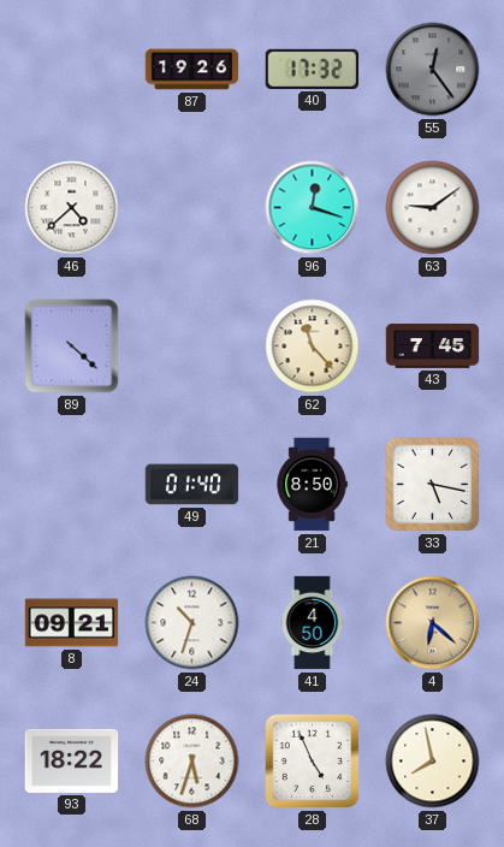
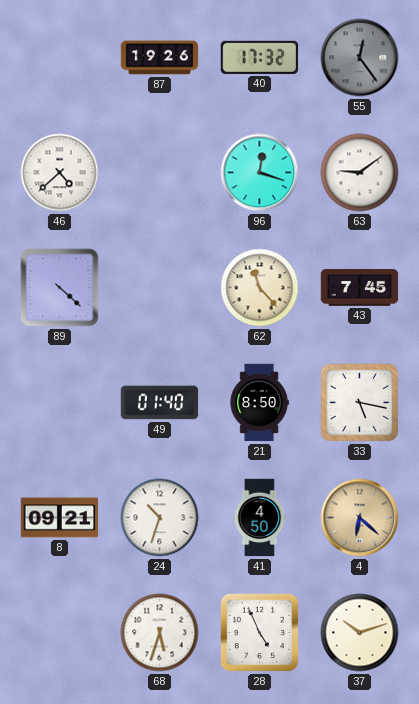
93: 18:22 -> none (72, 760)
37: 7:58 -> 10:12 (360, 633)
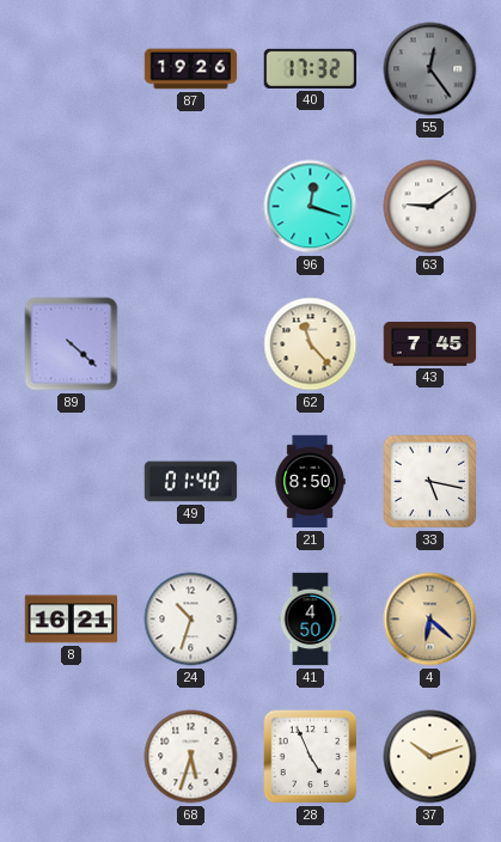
46: 4:38 -> none (60, 173)
8: 09:21 -> 16:21 (72, 620)
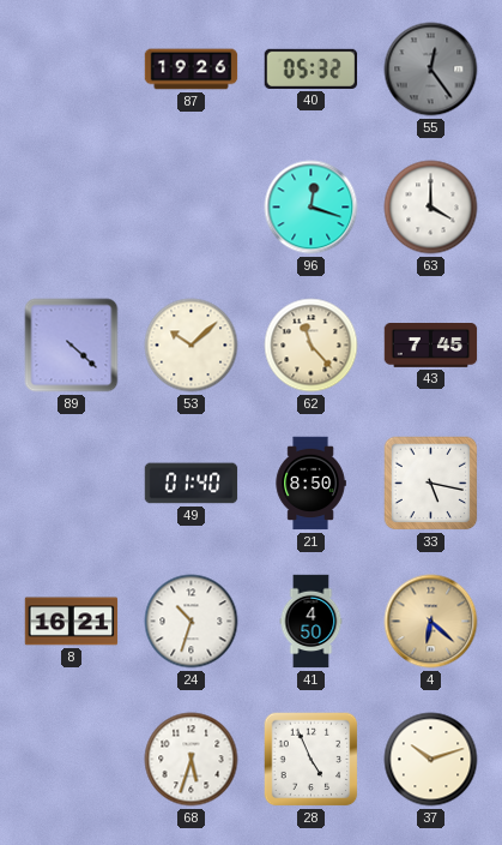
40: 17:32 -> 05:32 (312, 68)
63: 9:09 -> 4:00 (431, 208)
53: none -> 10:08 (192, 346)
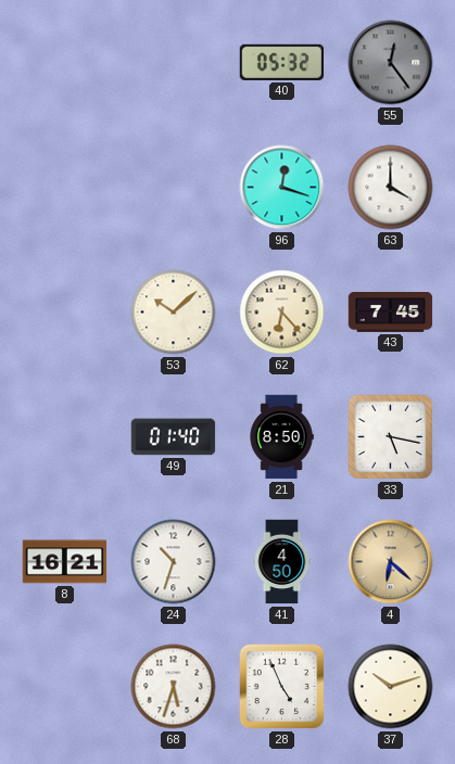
87: 19:26 -> none (192, 70)
89: 4:22 -> none (72, 346)
62: 11:23 -> 6:23 (282, 313)
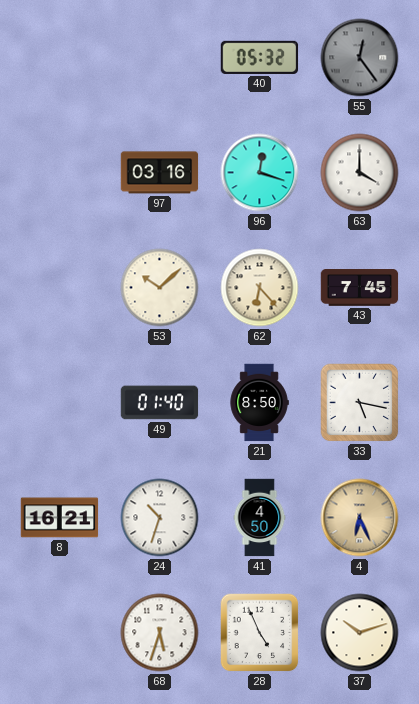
97: none -> 03:16 (160, 173)
4: 6:22 -> 6:26 (360, 518)
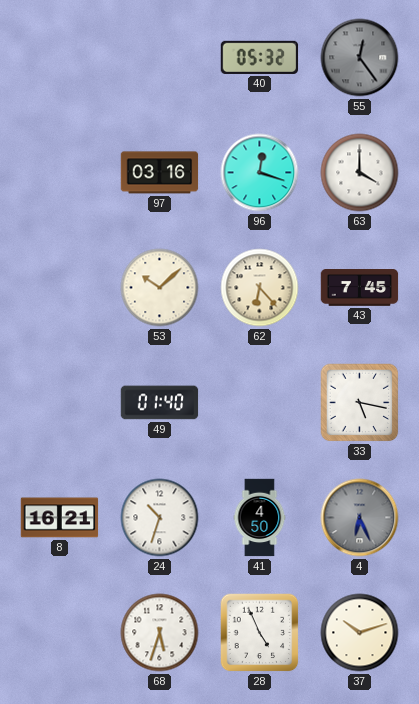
21: 8:50 -> none (259, 403)
4 dial: champagne -> grey (360, 518)
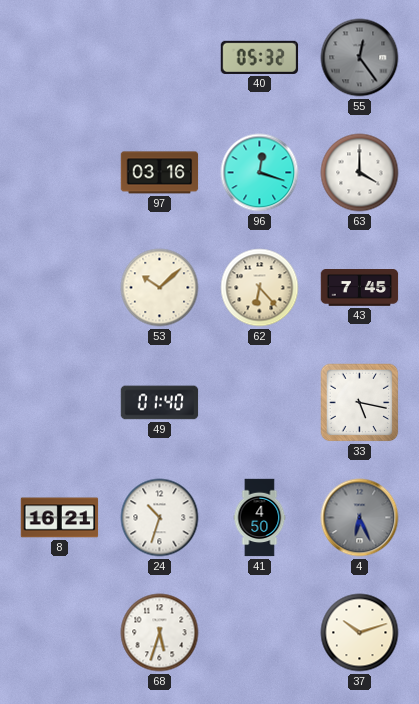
28: 4:56 -> none (260, 633)
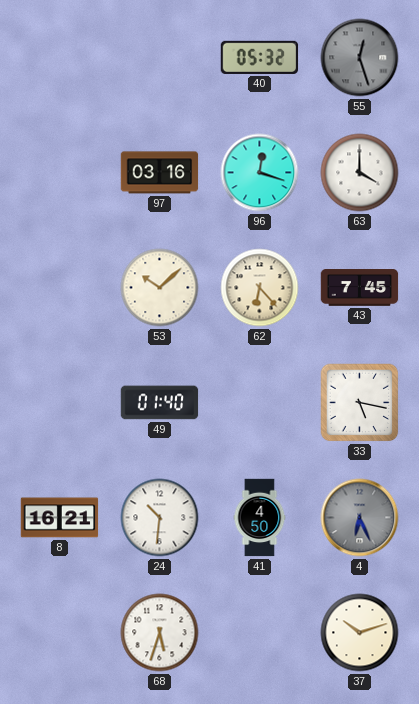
55: 12:24 -> 12:27 (360, 58)
24: 10:33 -> 10:31 (160, 518)
